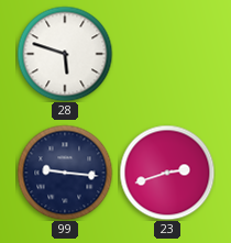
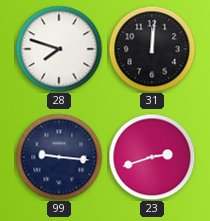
28: 5:48 -> 7:48 (59, 49)
31: none -> 12:01 (152, 49)
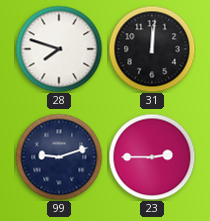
99: 9:16 -> 9:12 (59, 157)
23: 2:42 -> 2:45 (152, 157)
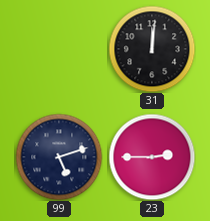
28: 7:48 -> none (59, 49)
99: 9:12 -> 5:12 (59, 157)
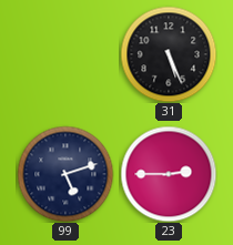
31: 12:01 -> 5:26 (169, 54)
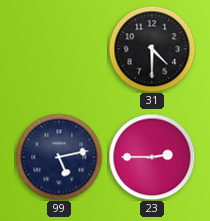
31: 5:26 -> 4:30 (152, 49)
99: 5:12 -> 5:13 (59, 157)
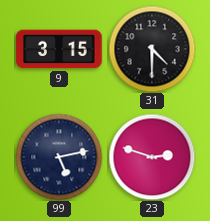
9: none -> 3:15 (59, 49)
23: 2:45 -> 2:48 (152, 157)
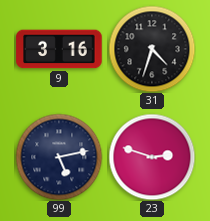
9: 3:15 -> 3:16 (59, 49)
31: 4:30 -> 4:33 (152, 49)
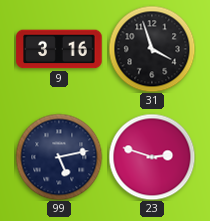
31: 4:33 -> 3:57 (152, 49)
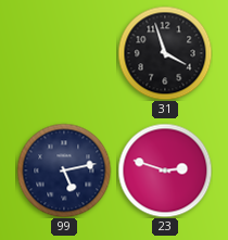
9: 3:16 -> none (59, 49)
